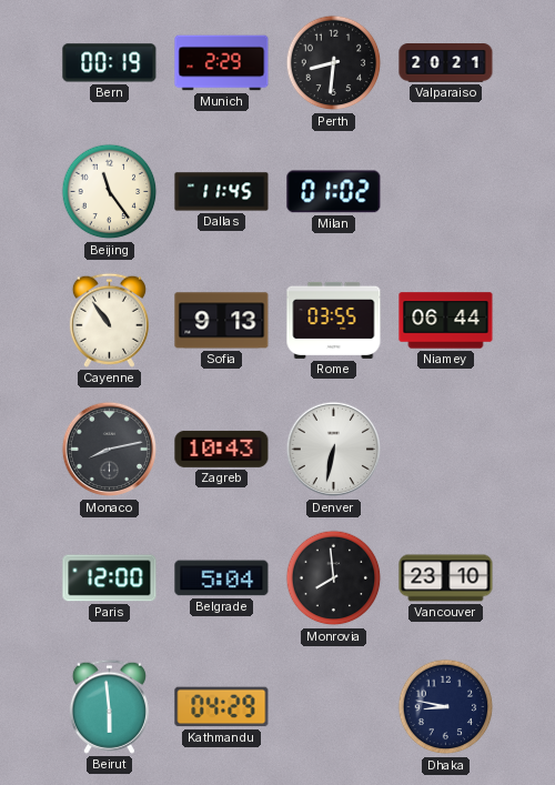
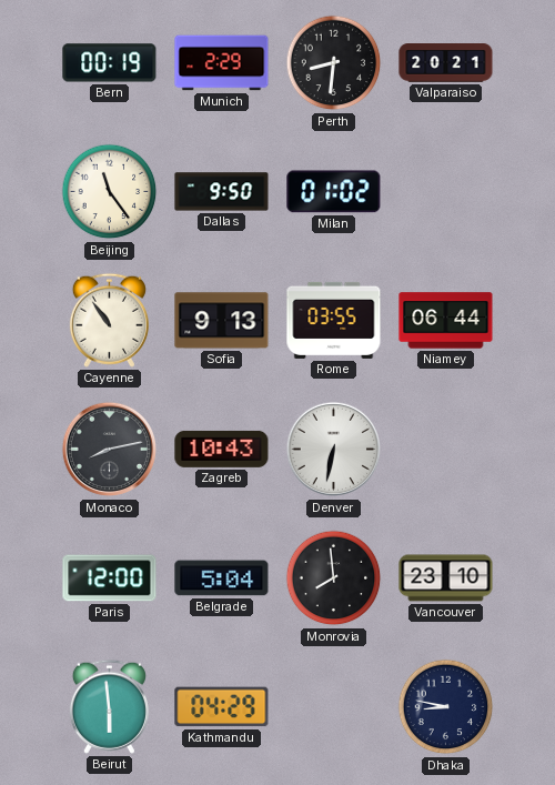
Dallas: 11:45 -> 9:50 (222, 192)
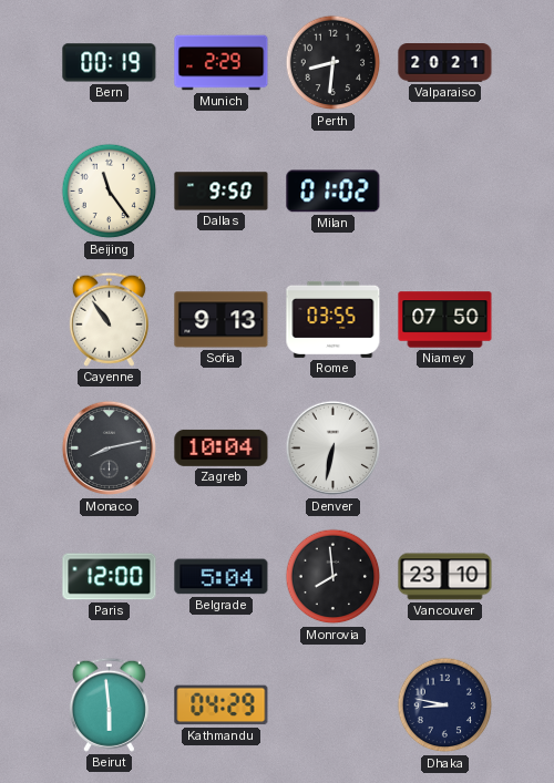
Niamey: 06:44 -> 07:50 (445, 320)
Zagreb: 10:43 -> 10:04 (222, 447)
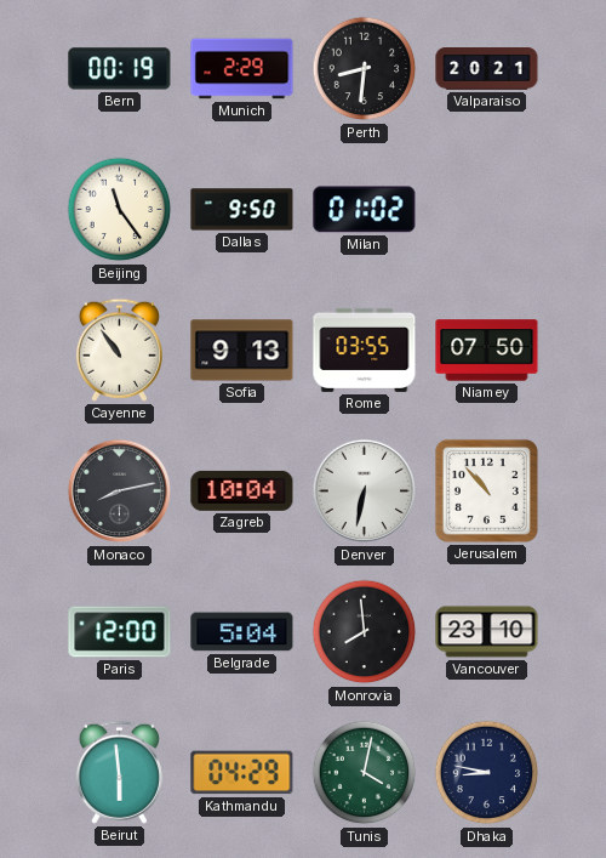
Jerusalem: none -> 10:53 (486, 490)
Tunis: none -> 4:02 (365, 773)
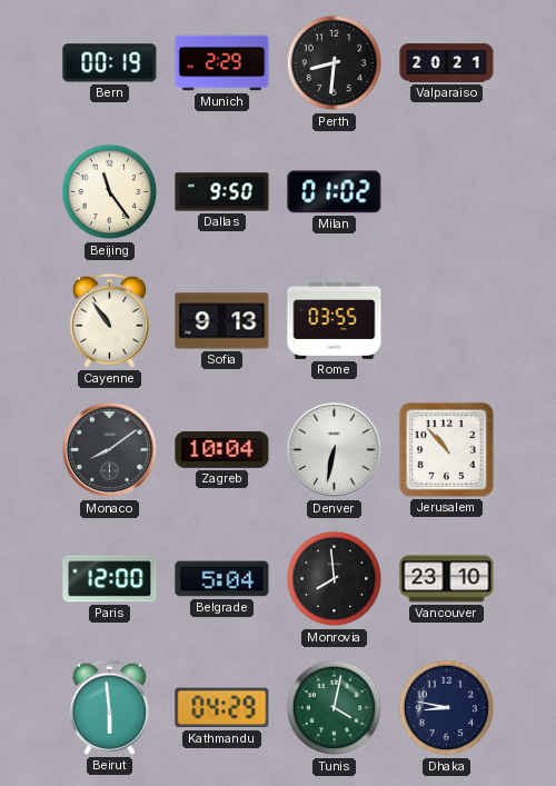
Niamey: 07:50 -> none (487, 351)
Monaco: 8:13 -> 8:09 (110, 450)
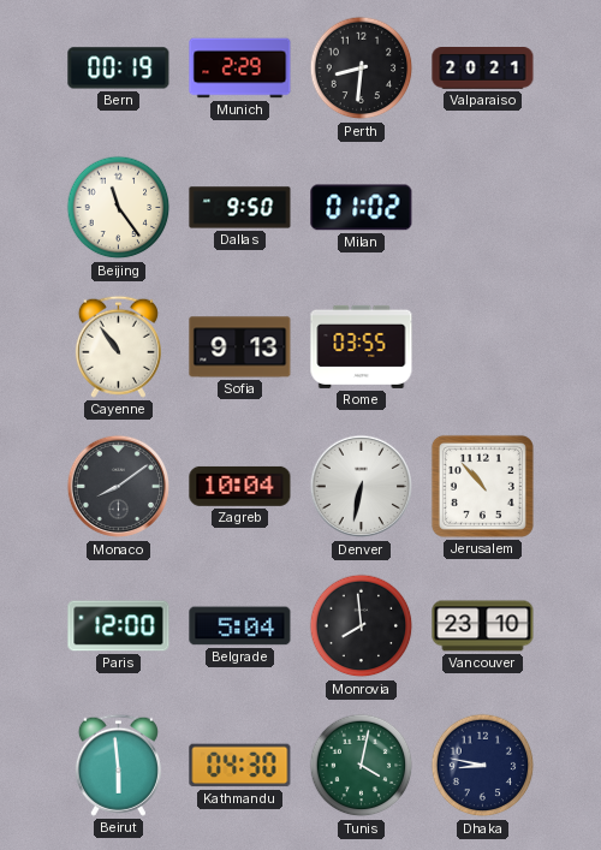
Kathmandu: 04:29 -> 04:30 (240, 766)
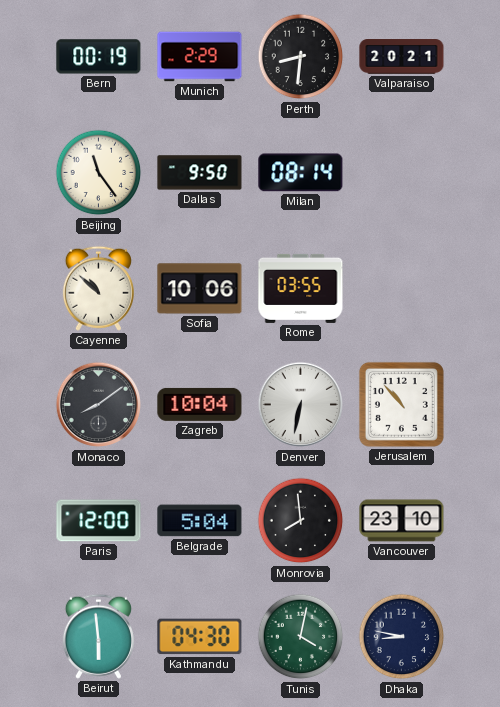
Milan: 01:02 -> 08:14 (301, 173)
Cayenne: 10:54 -> 10:52 (98, 288)
Sofia: 9:13 -> 10:06 (200, 289)
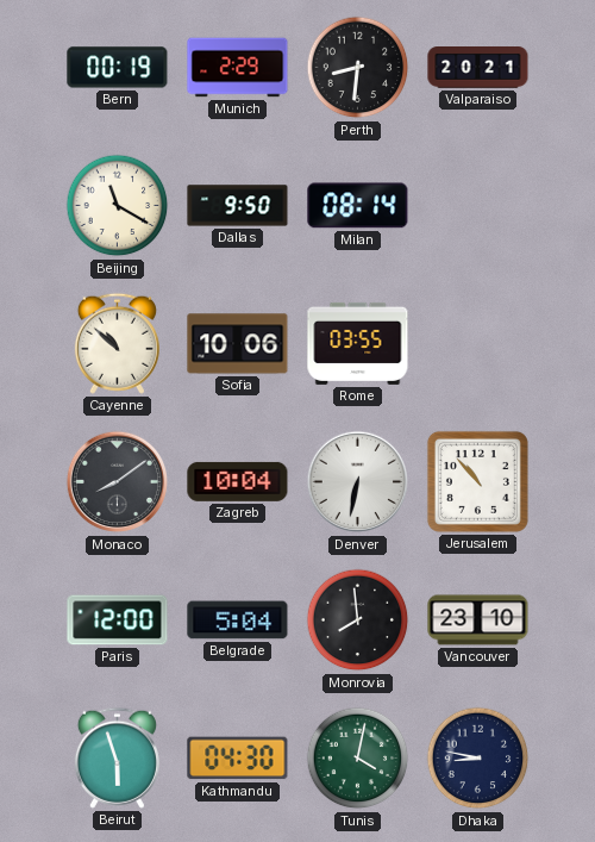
Beijing: 11:24 -> 11:20 (118, 206)
Beirut: 5:59 -> 5:57 (117, 757)
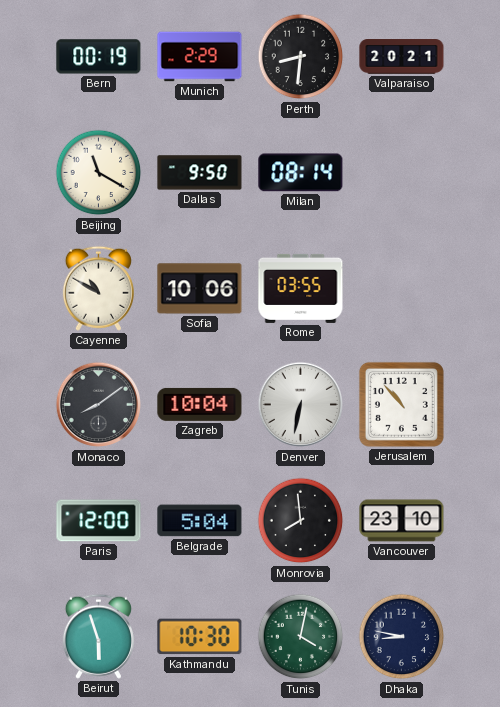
Cayenne: 10:52 -> 10:50 (98, 288)
Kathmandu: 04:30 -> 10:30 (200, 637)
